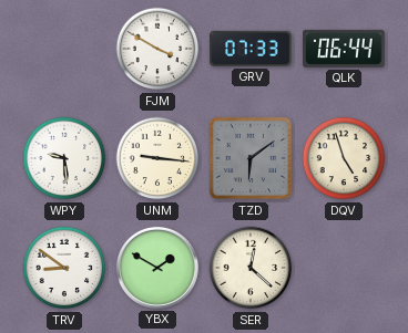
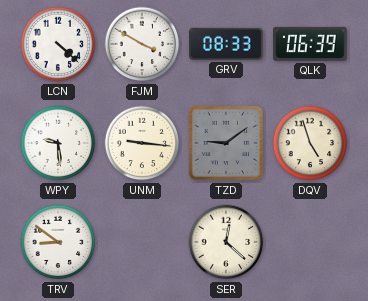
LCN: none -> 4:22 (58, 44)
GRV: 07:33 -> 08:33 (227, 44)
QLK: 06:44 -> 06:39 (310, 44)
TZD: 6:09 -> 9:09 (226, 143)
YBX: 1:50 -> none (157, 268)
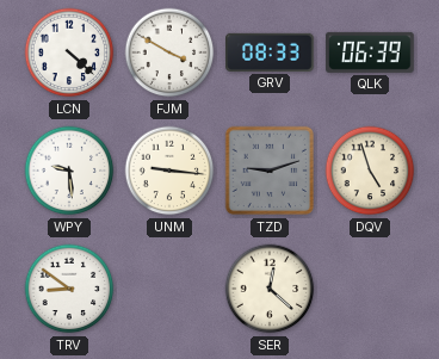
TZD: 9:09 -> 9:12 (270, 171)
